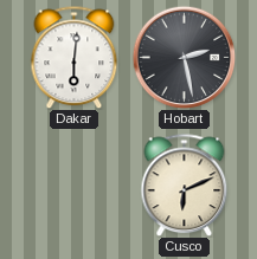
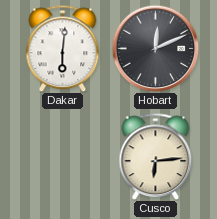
Hobart: 2:28 -> 12:11 (155, 48)
Cusco: 6:11 -> 6:14 (156, 156)
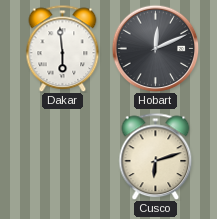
Dakar: 6:01 -> 5:59 (63, 48)
Cusco: 6:14 -> 6:12 (156, 156)
